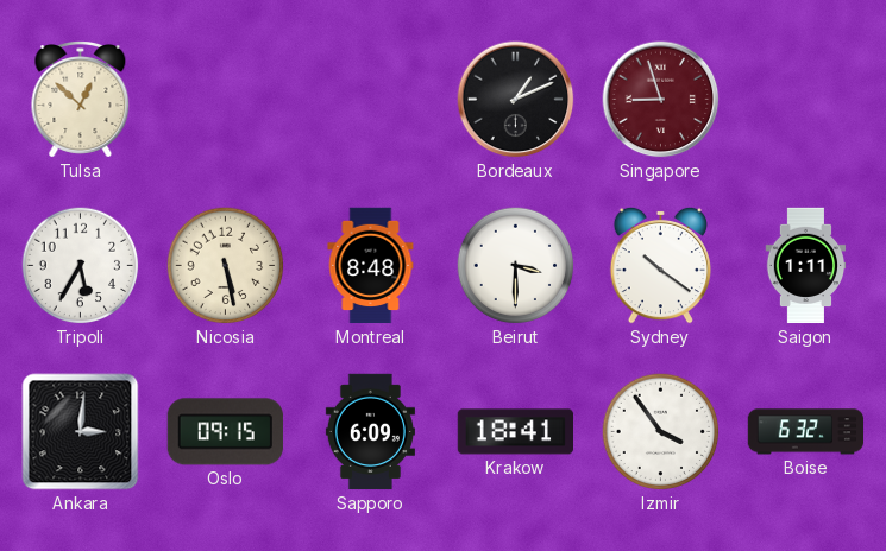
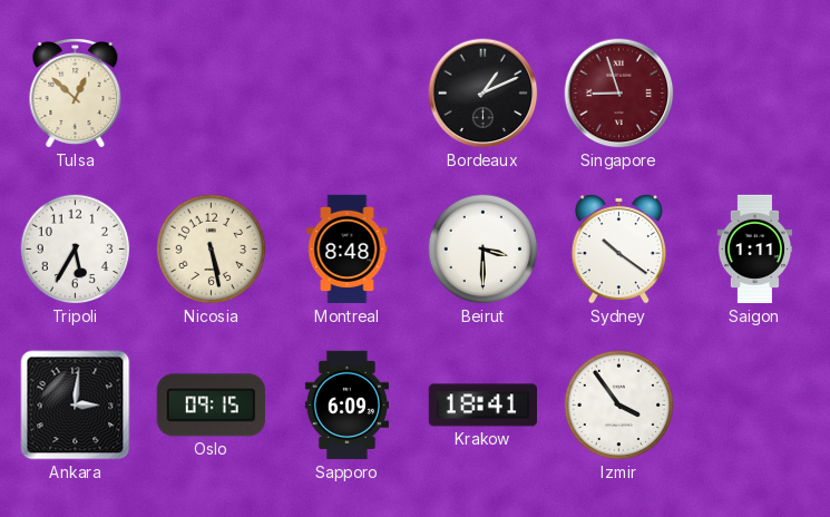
Boise: 6:32 -> none (806, 432)
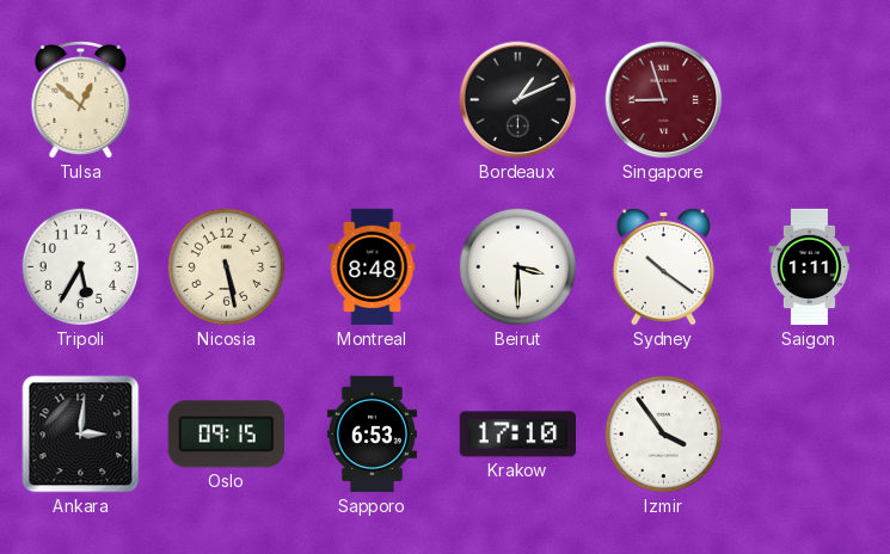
Sapporo: 6:09 -> 6:53 (372, 435)
Krakow: 18:41 -> 17:10 (517, 435)
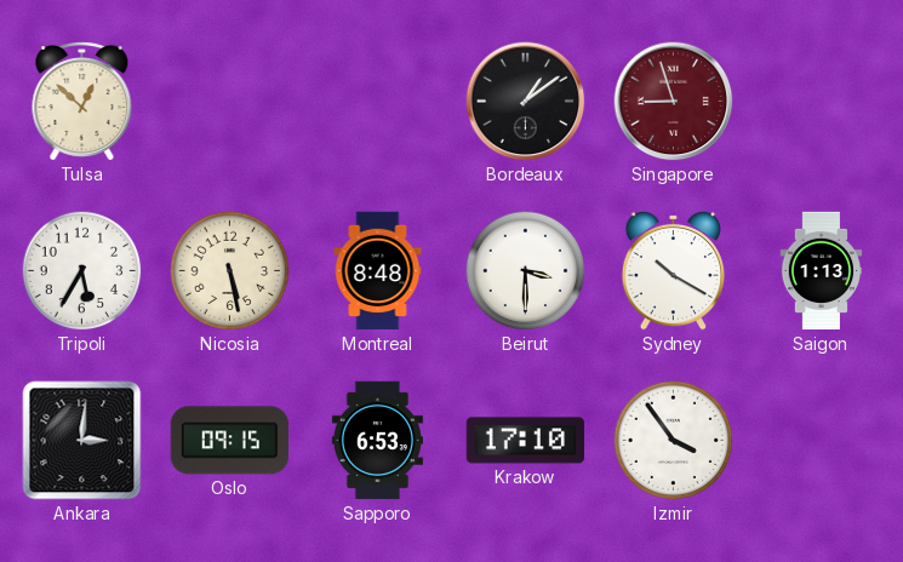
Bordeaux: 1:11 -> 1:09 (526, 102)
Sydney: 10:21 -> 10:20 (673, 270)
Saigon: 1:11 -> 1:13 (822, 271)
